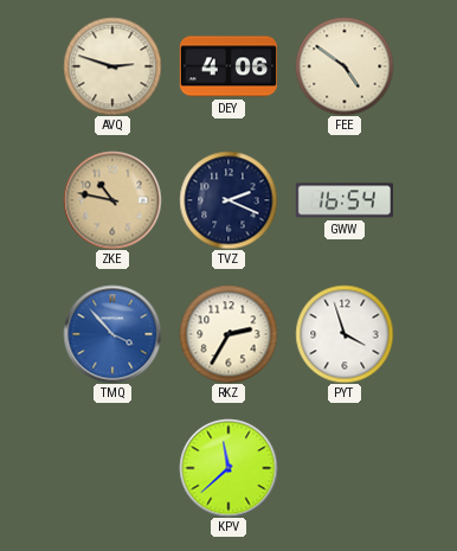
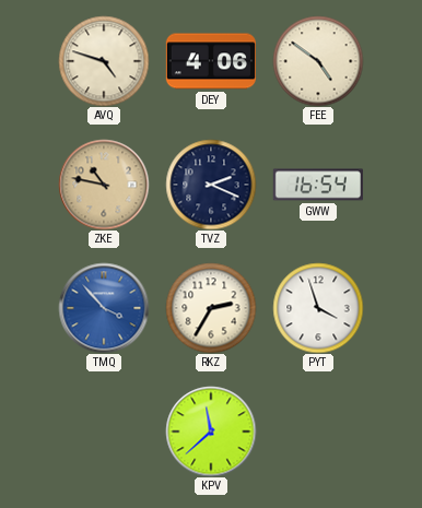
AVQ: 2:48 -> 4:48 (104, 61)
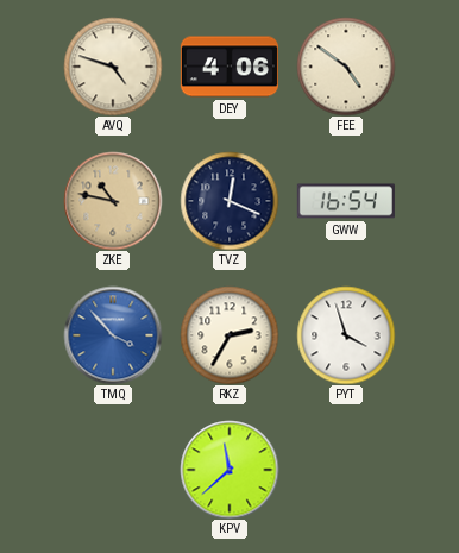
TVZ: 2:19 -> 12:19 (229, 201)
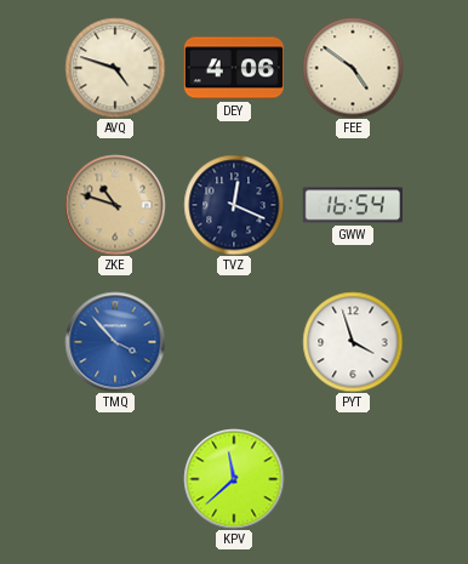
ZKE: 10:47 -> 10:48 (115, 205)
RKZ: 2:35 -> none (229, 335)
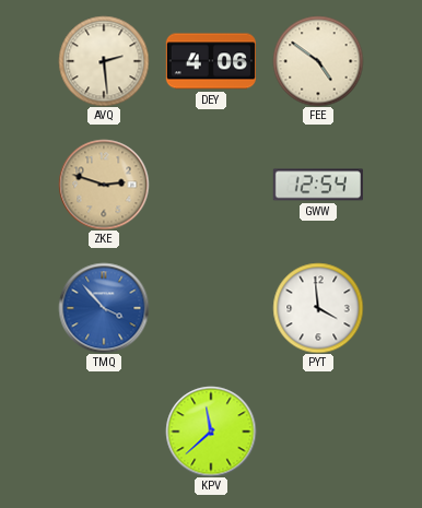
AVQ: 4:48 -> 2:29 (104, 61)
ZKE: 10:48 -> 2:48 (104, 185)
TVZ: 12:19 -> none (234, 205)
GWW: 16:54 -> 12:54 (318, 185)
PYT: 3:57 -> 3:59 (318, 308)
